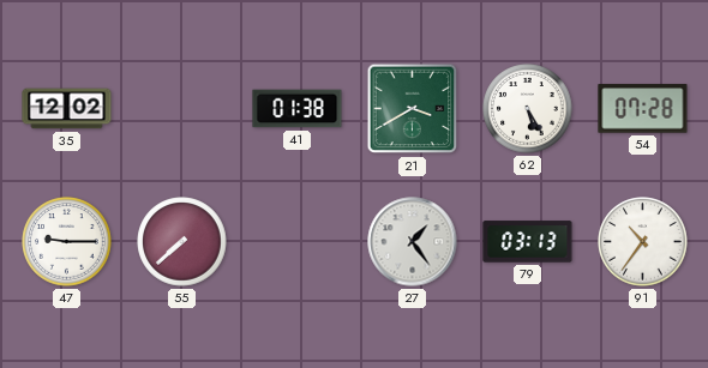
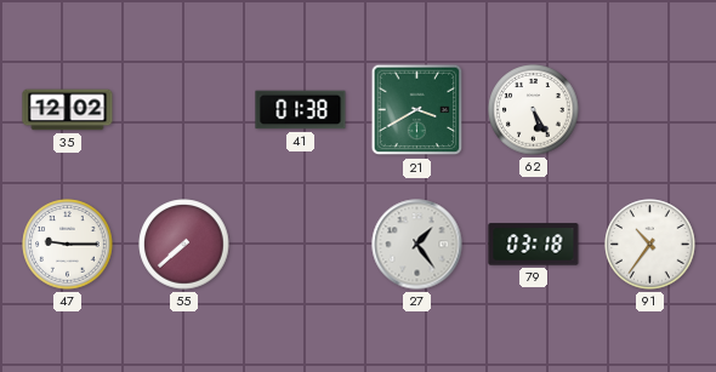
54: 07:28 -> none (643, 109)
79: 03:13 -> 03:18 (534, 245)
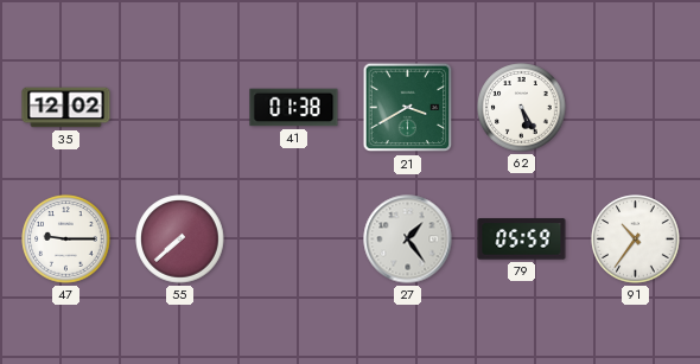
79: 03:18 -> 05:59 (522, 240)
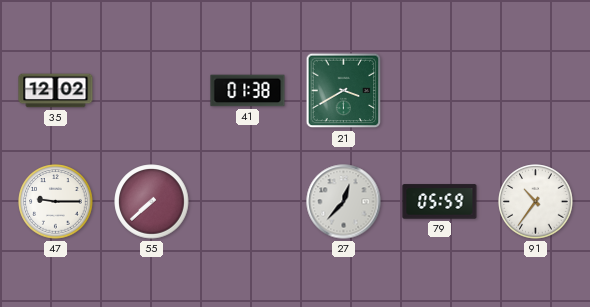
62: 5:25 -> none (522, 108)
27: 1:24 -> 12:37 (344, 202)
